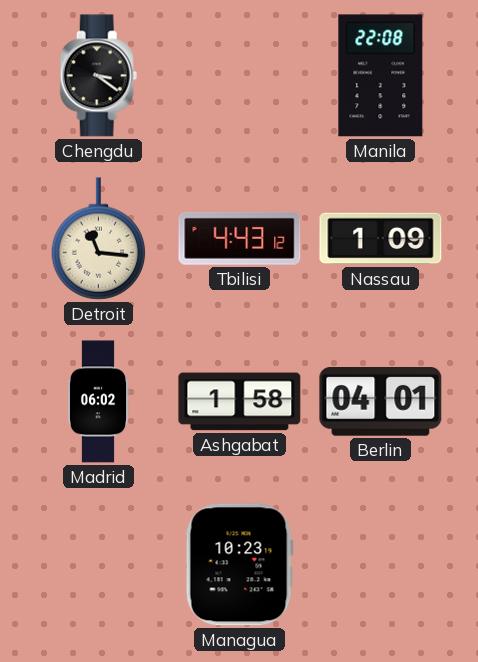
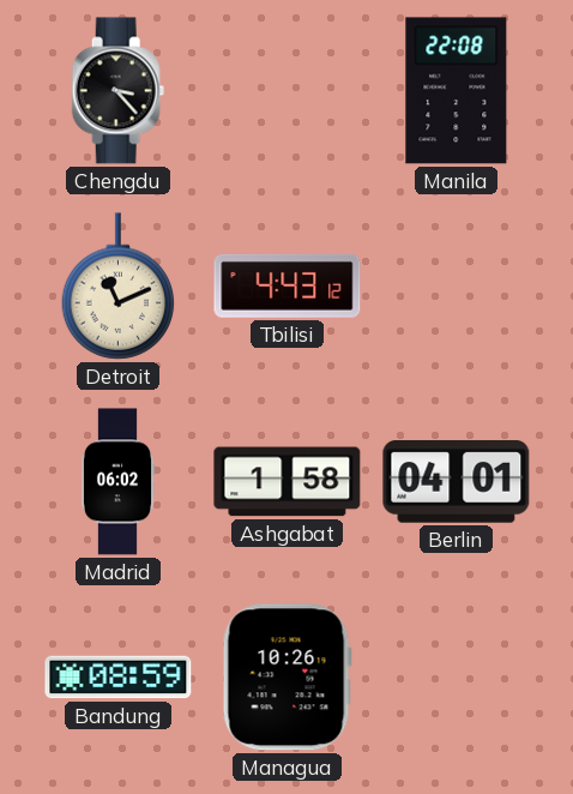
Chengdu: 3:21 -> 3:23 (119, 91)
Detroit: 11:16 -> 11:11 (119, 287)
Nassau: 1:09 -> none (381, 239)
Bandung: none -> 08:59 (119, 678)
Managua: 10:23 -> 10:26 (286, 678)
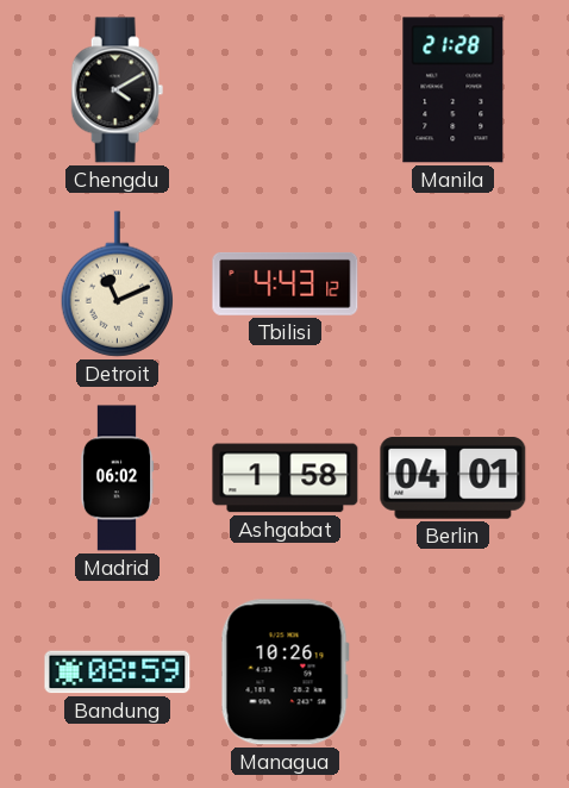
Chengdu: 3:23 -> 4:10 (118, 90)
Manila: 22:08 -> 21:28 (454, 90)
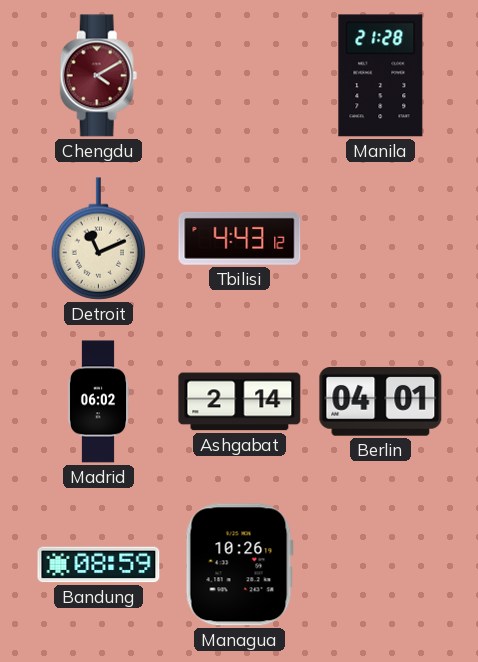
Chengdu dial: black -> burgundy (99, 76)
Ashgabat: 1:58 -> 2:14 (240, 402)
